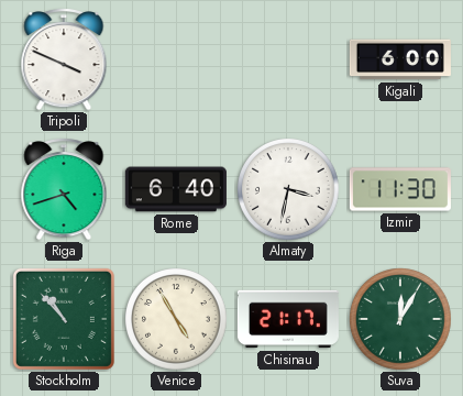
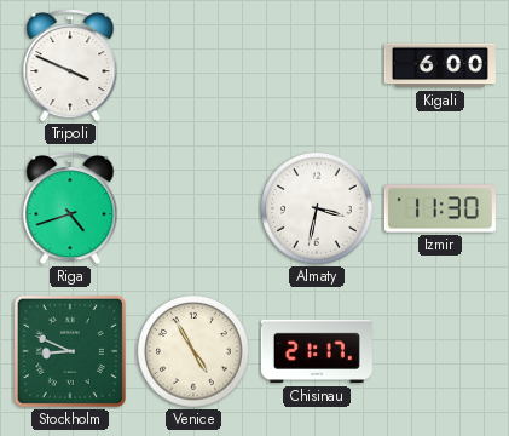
Rome: 6:40 -> none (176, 189)
Stockholm: 10:53 -> 8:49 (70, 351)
Suva: 12:05 -> none (401, 320)
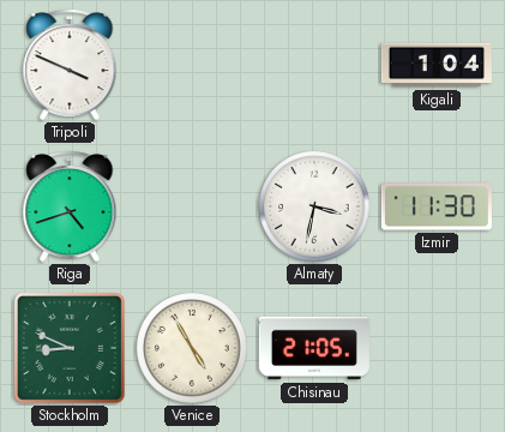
Kigali: 6:00 -> 1:04 (437, 65)
Chisinau: 21:17 -> 21:05 (314, 348)
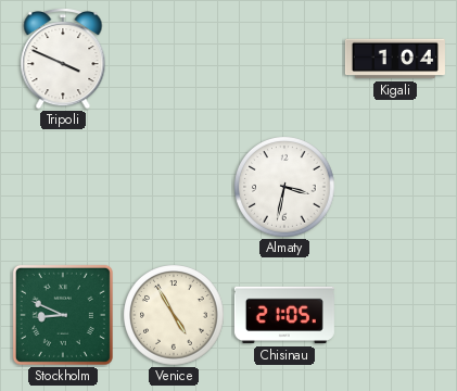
Riga: 4:42 -> none (70, 208)
Izmir: 11:30 -> none (437, 206)
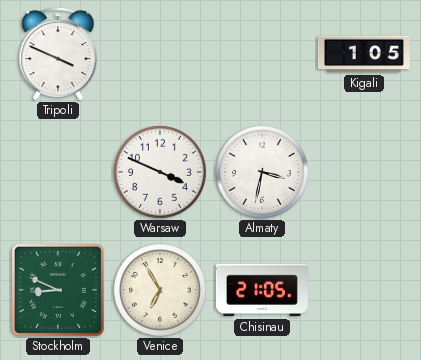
Kigali: 1:04 -> 1:05 (364, 54)
Warsaw: none -> 3:49 (161, 173)
Venice: 4:55 -> 6:55 (161, 291)
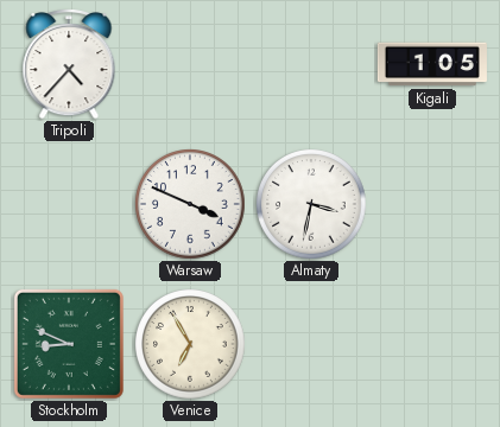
Tripoli: 3:49 -> 4:37 (69, 65)
Chisinau: 21:05 -> none (262, 290)
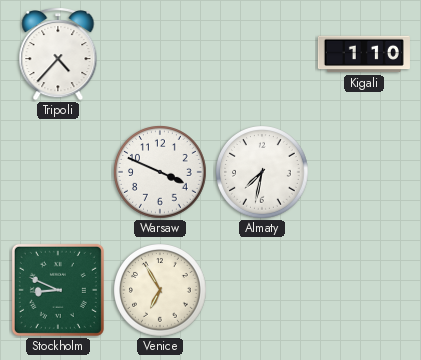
Kigali: 1:05 -> 1:10 (364, 54)
Almaty: 3:32 -> 7:32 (263, 173)
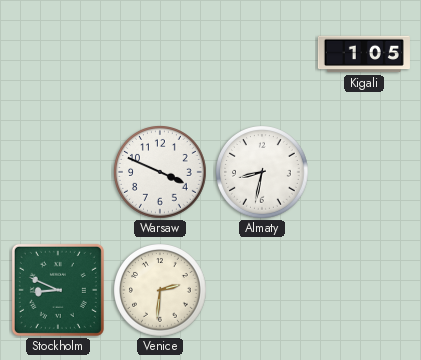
Tripoli: 4:37 -> none (58, 55)
Kigali: 1:10 -> 1:05 (364, 54)
Almaty: 7:32 -> 8:32 (263, 173)
Venice: 6:55 -> 2:31 (161, 291)
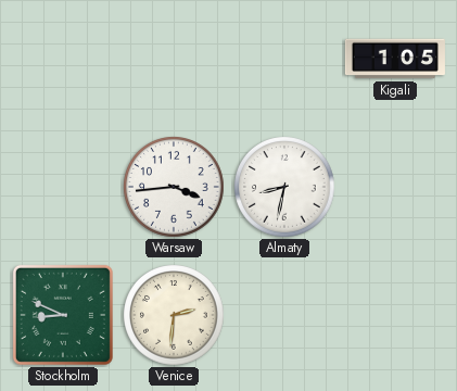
Warsaw: 3:49 -> 3:44 (175, 188)
